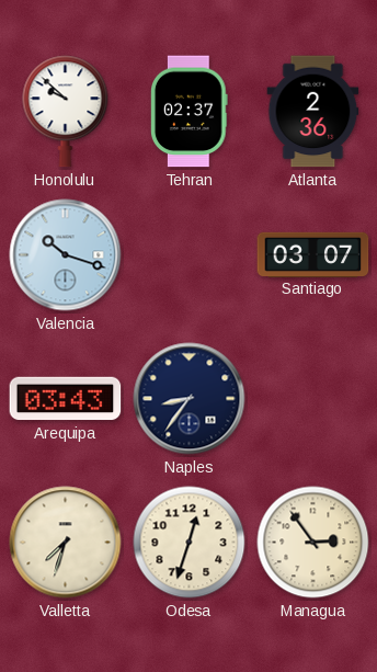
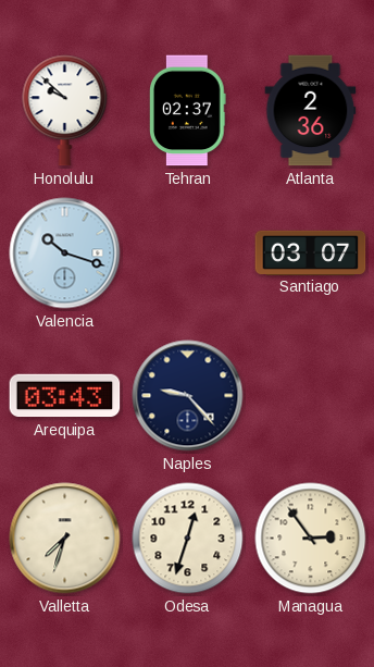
Naples: 8:36 -> 9:23 (188, 396)
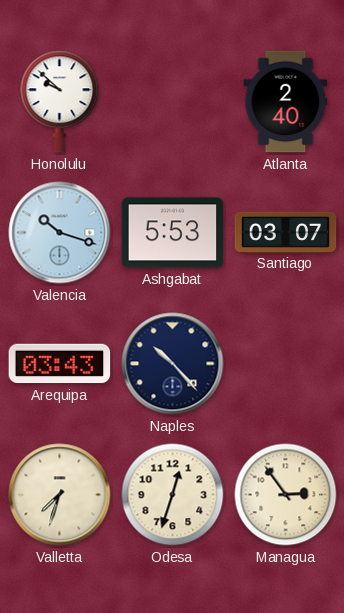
Tehran: 02:37 -> none (188, 111)
Atlanta: 2:36 -> 2:40 (286, 102)
Ashgabat: none -> 5:53 (173, 233)
Naples: 9:23 -> 10:23 (173, 364)
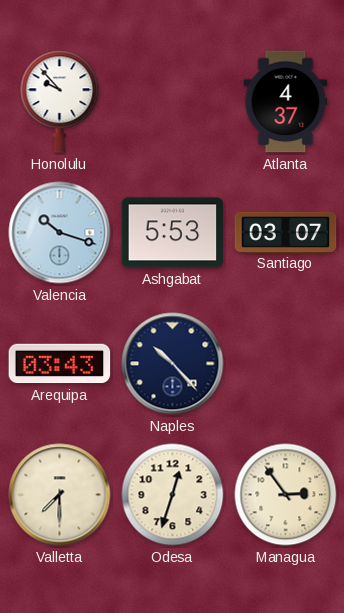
Honolulu: 9:52 -> 9:53 (60, 102)
Atlanta: 2:40 -> 4:37 (286, 102)
Valletta: 7:33 -> 7:30 (60, 495)
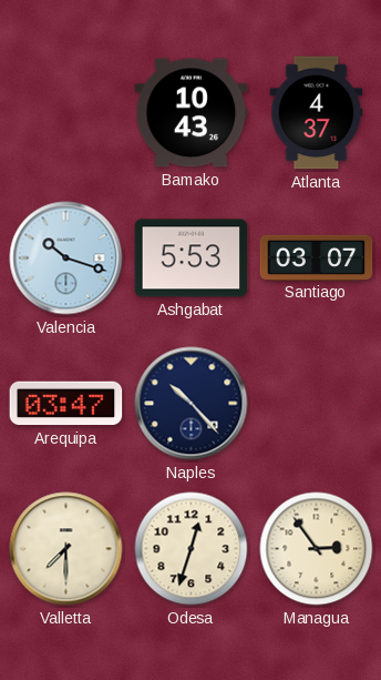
Honolulu: 9:53 -> none (60, 102)
Bamako: none -> 10:43 (192, 113)
Arequipa: 03:43 -> 03:47 (66, 404)
